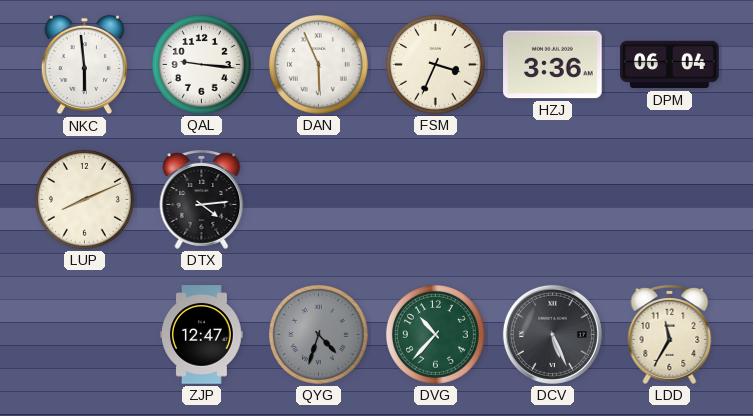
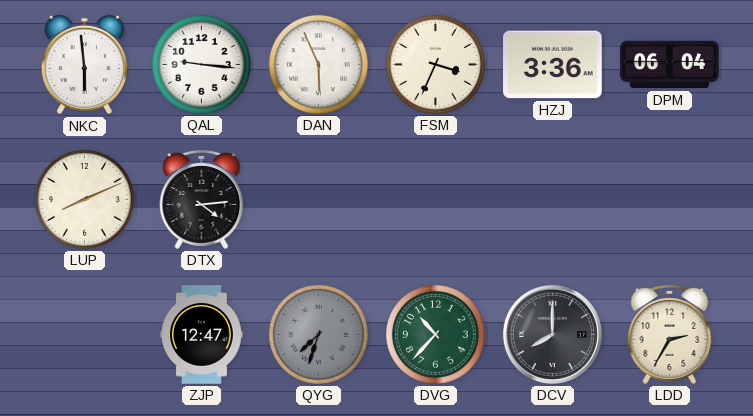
QYG: 4:33 -> 7:33 (318, 334)
DCV: 5:26 -> 8:00 (552, 334)
LDD: 11:35 -> 2:35 (670, 334)
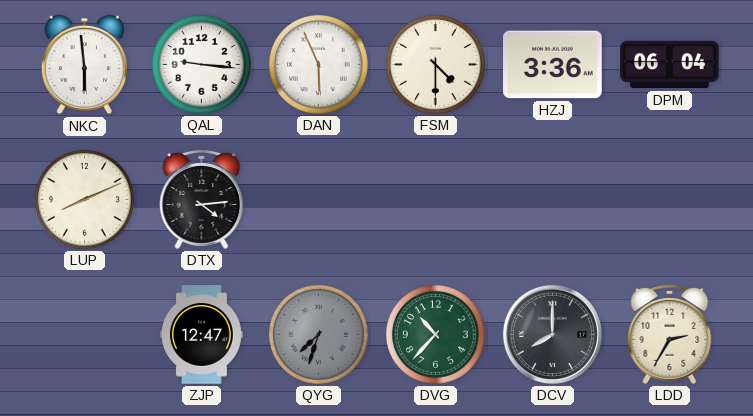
FSM: 3:34 -> 4:30 (435, 64)
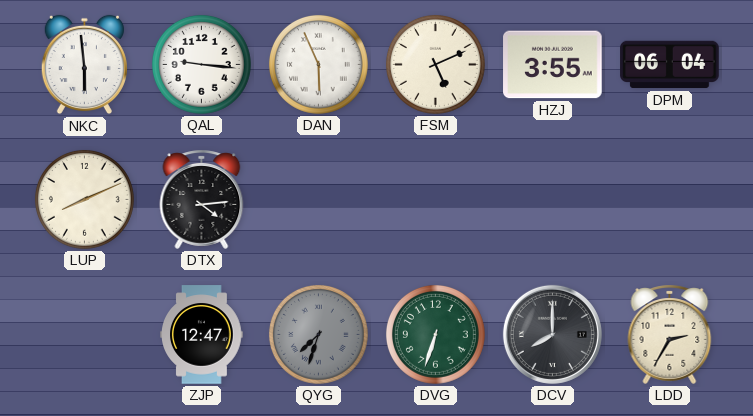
FSM: 4:30 -> 5:11 (435, 64)
HZJ: 3:36 -> 3:55 (553, 65)
DVG: 10:37 -> 6:33 (435, 334)
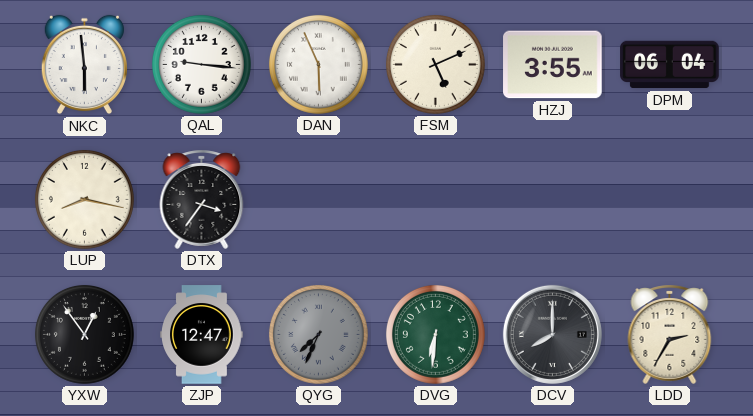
LUP: 8:11 -> 8:17 (84, 199)
DTX: 4:14 -> 3:36 (202, 199)
YXW: none -> 12:54 (84, 334)
QYG: 7:33 -> 7:34 (318, 334)
DVG: 6:33 -> 6:31 (435, 334)
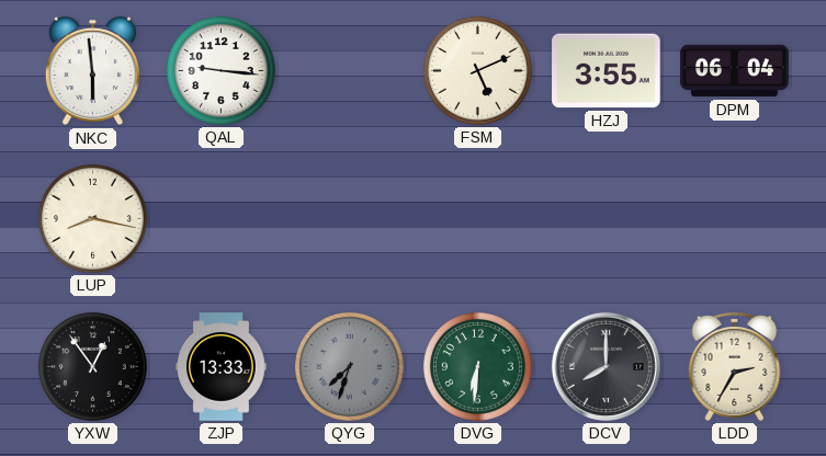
DAN: 5:56 -> none (318, 64)
DTX: 3:36 -> none (202, 199)
ZJP: 12:47 -> 13:33 (222, 367)
QYG: 7:34 -> 7:33 (349, 366)
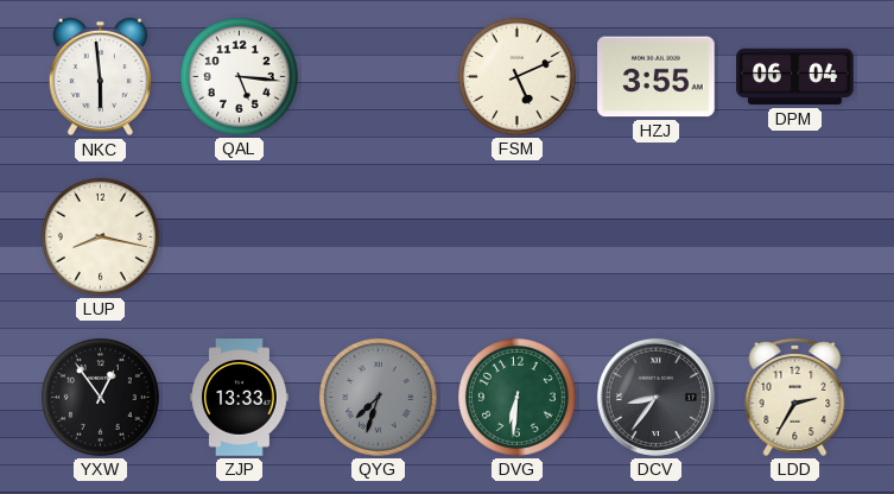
QAL: 9:16 -> 5:16 (239, 76)
DCV: 8:00 -> 8:36 (655, 397)
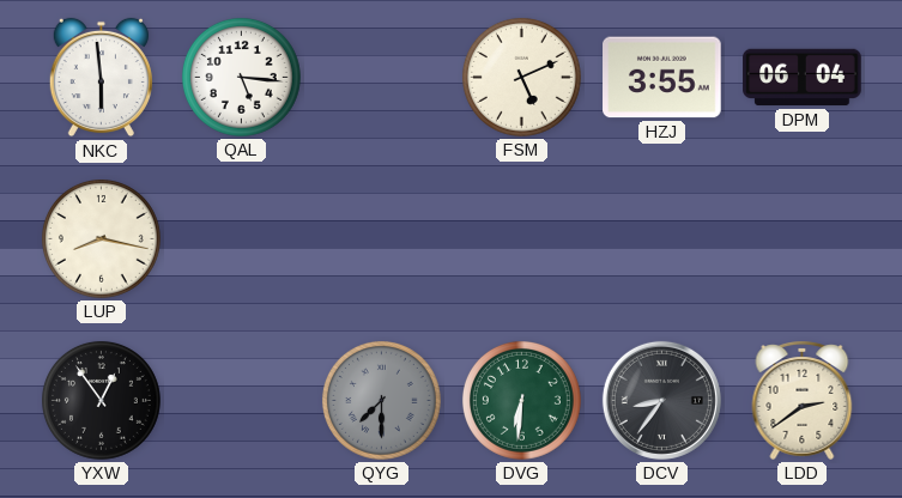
ZJP: 13:33 -> none (240, 398)
QYG: 7:33 -> 7:30 (381, 400)
LDD: 2:35 -> 2:39 (803, 400)
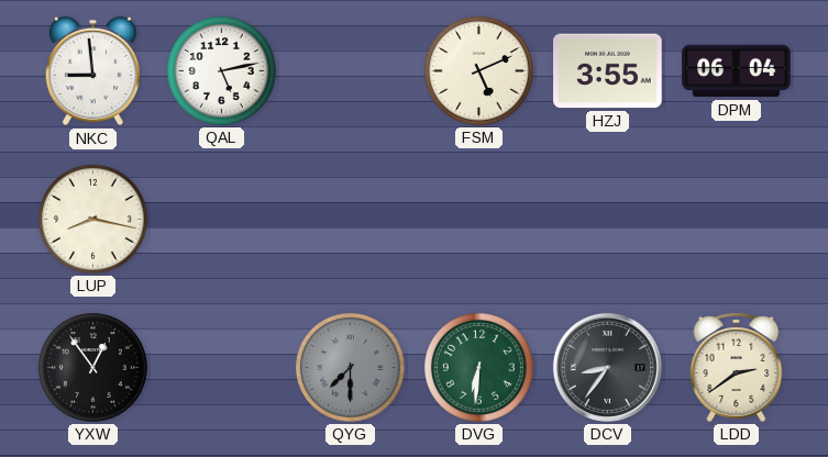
NKC: 5:59 -> 8:59 (92, 71)
QAL: 5:16 -> 5:13 (221, 70)
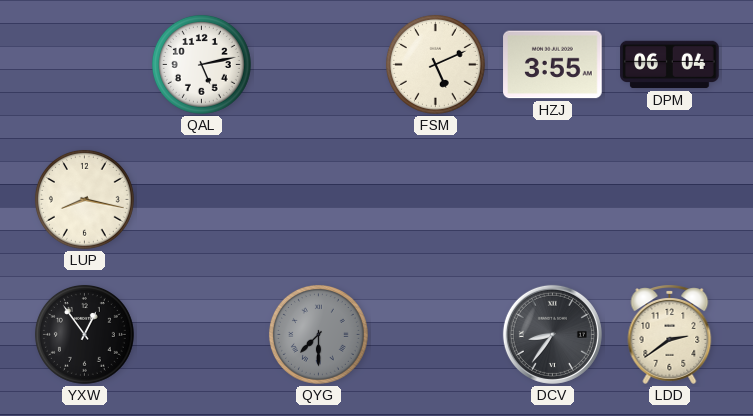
NKC: 8:59 -> none (92, 71)
DVG: 6:31 -> none (478, 367)
